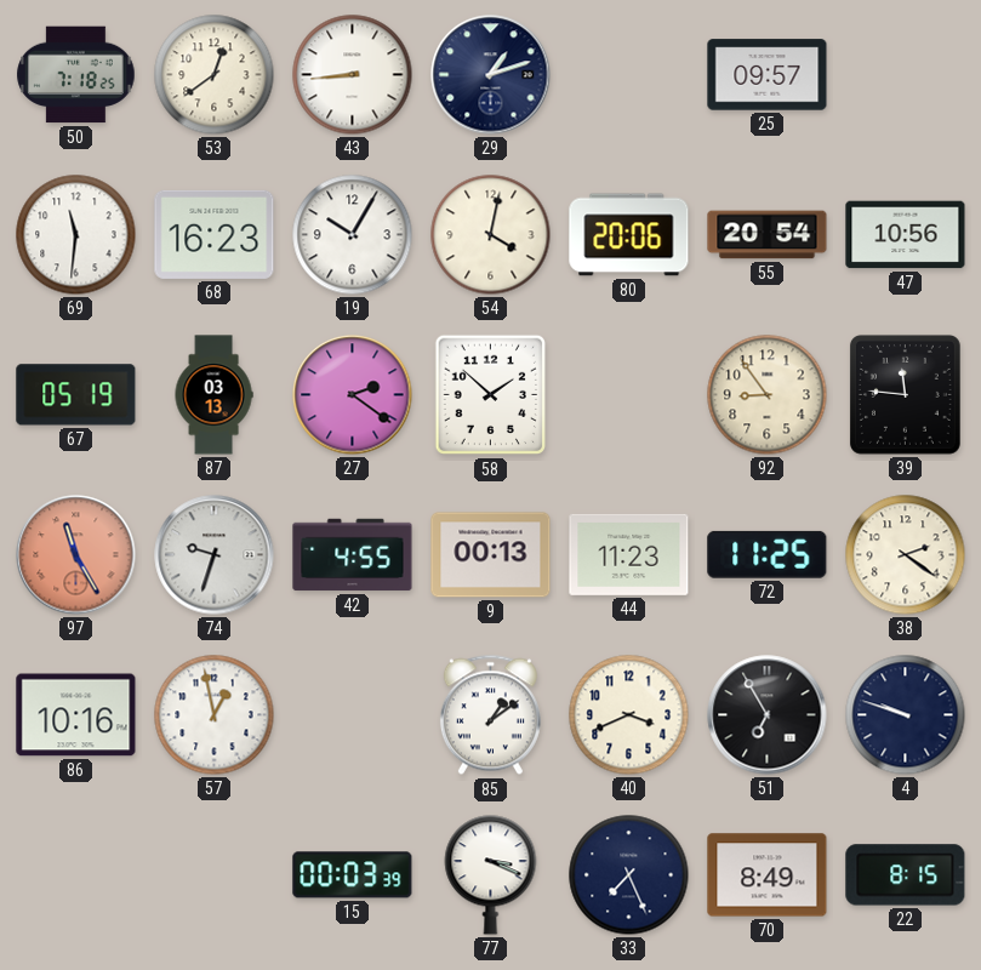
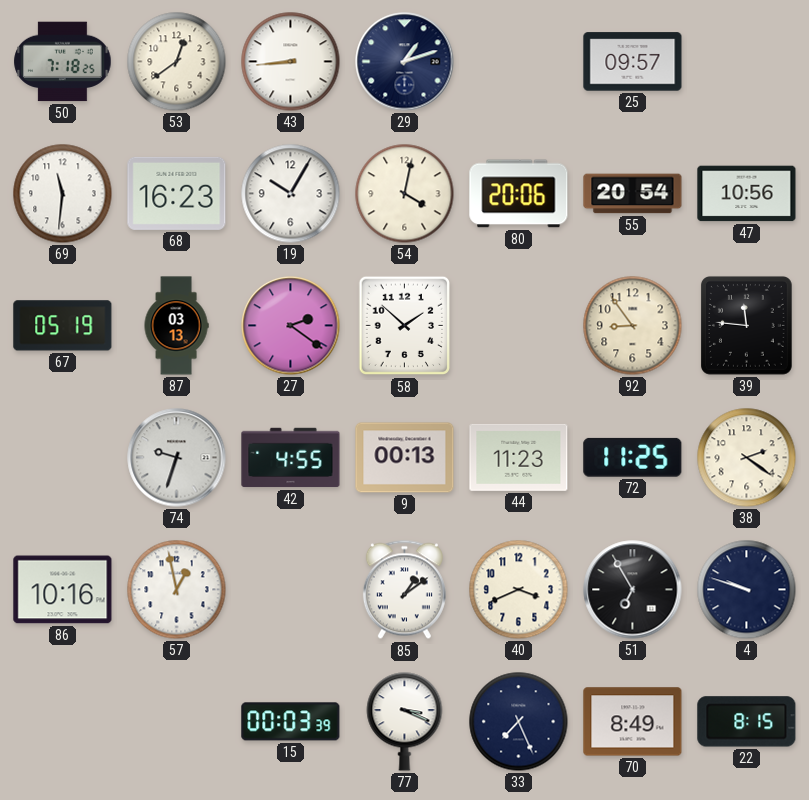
97: 11:25 -> none (76, 555)
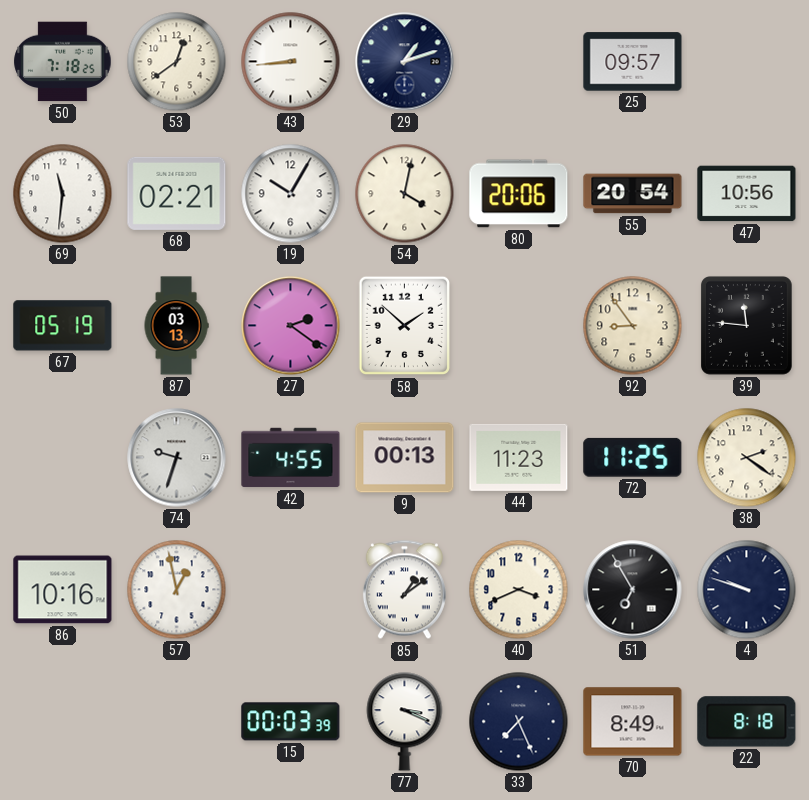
68: 16:23 -> 02:21 (177, 193)
22: 8:15 -> 8:18 (747, 722)
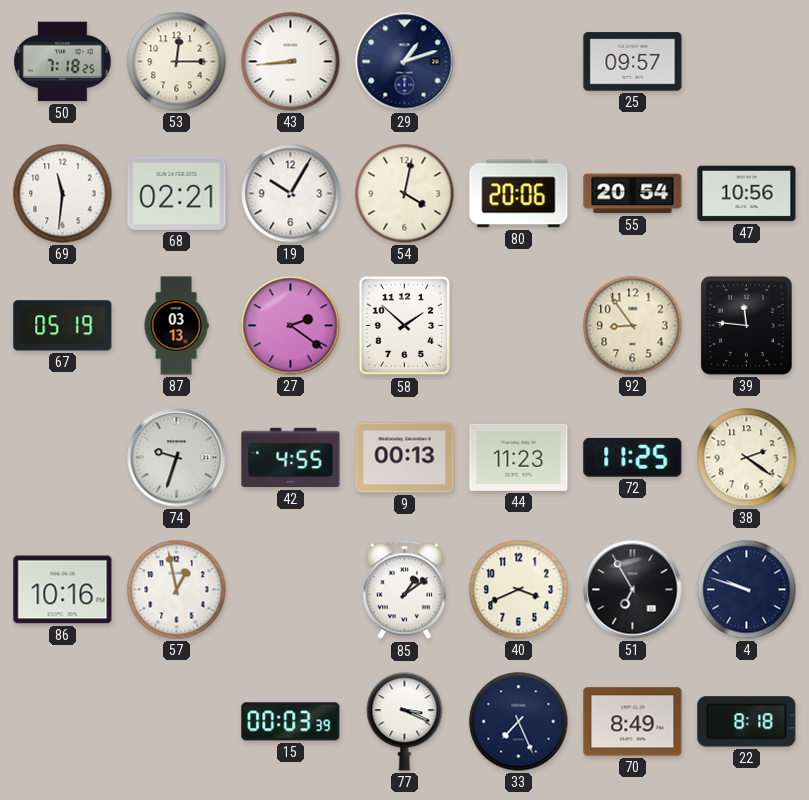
53: 12:39 -> 12:15 (177, 62)
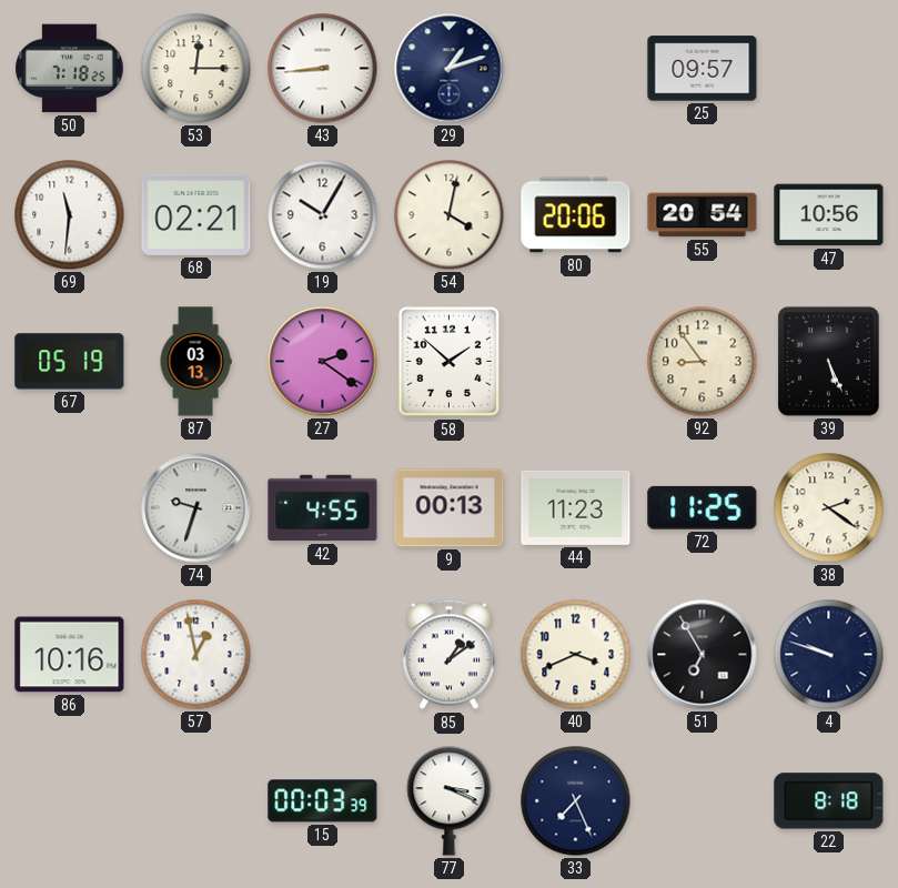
39: 11:46 -> 5:26 (828, 361)
70: 8:49 -> none (633, 722)
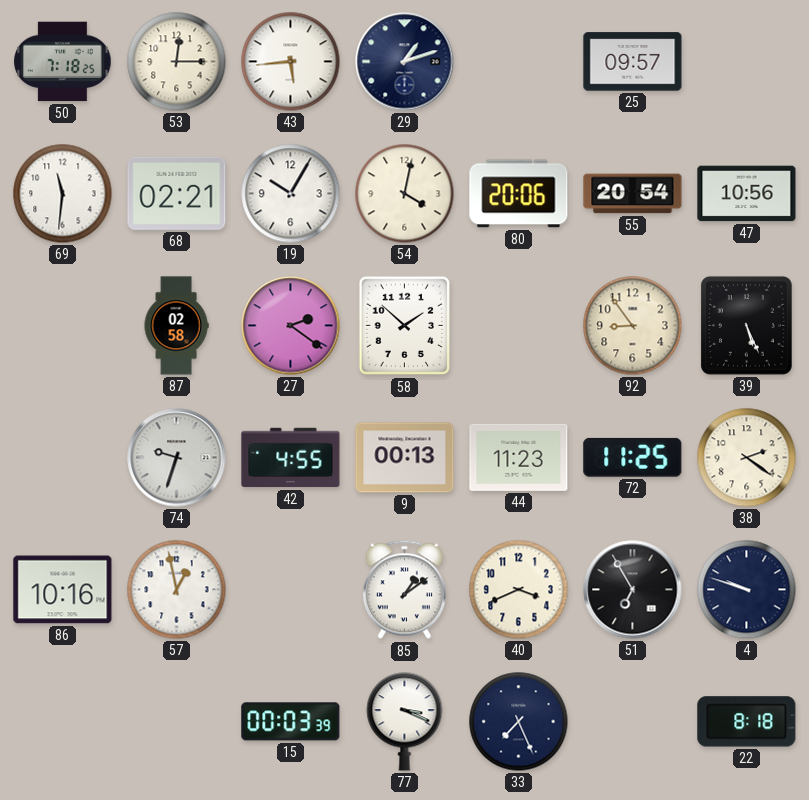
43: 8:44 -> 5:44 (291, 62)
67: 05:19 -> none (70, 362)
87: 03:13 -> 02:58 (176, 326)
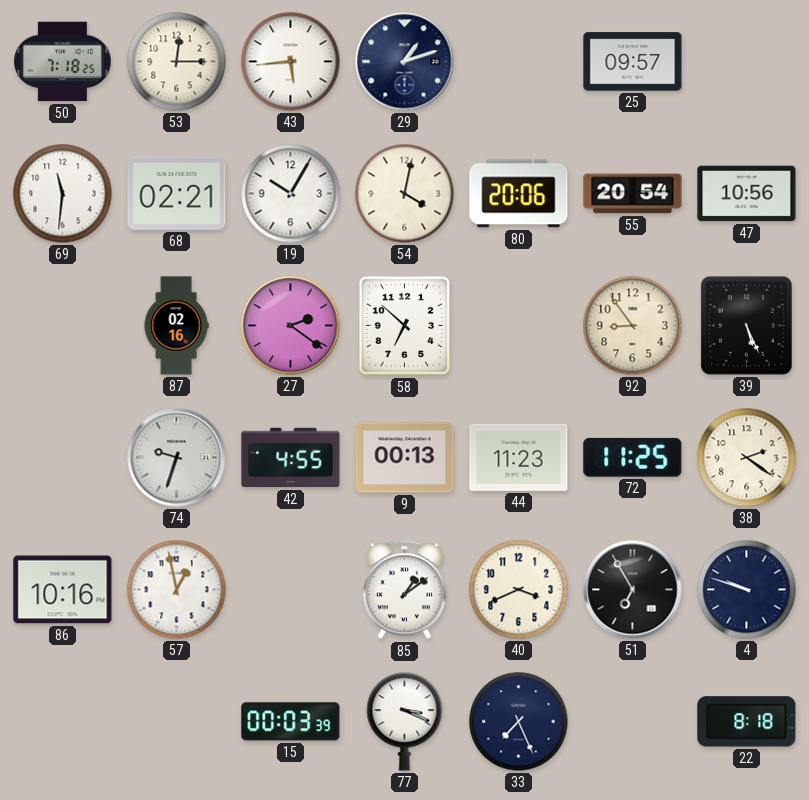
87: 02:58 -> 02:16 (176, 326)
58: 1:52 -> 6:52 (405, 326)
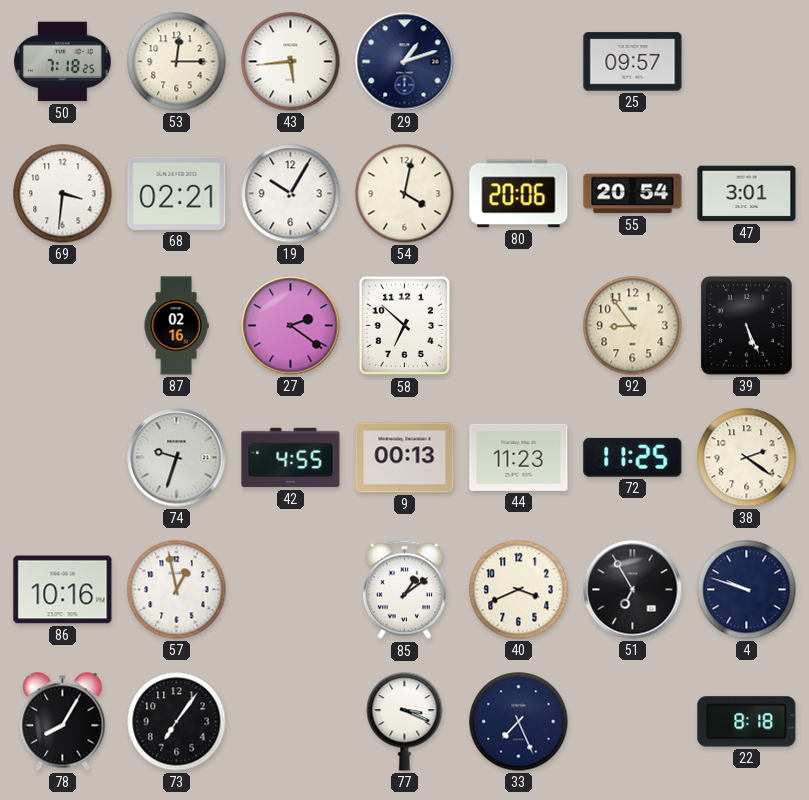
69: 11:31 -> 3:31 (63, 194)
47: 10:56 -> 3:01 (747, 194)
78: none -> 8:05 (63, 722)
73: none -> 7:06 (177, 722)
15: 00:03 -> none (291, 722)
